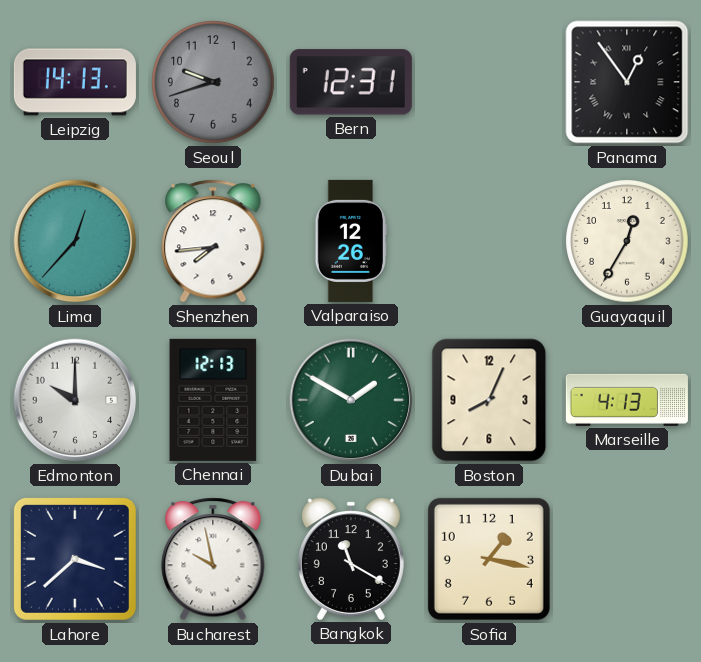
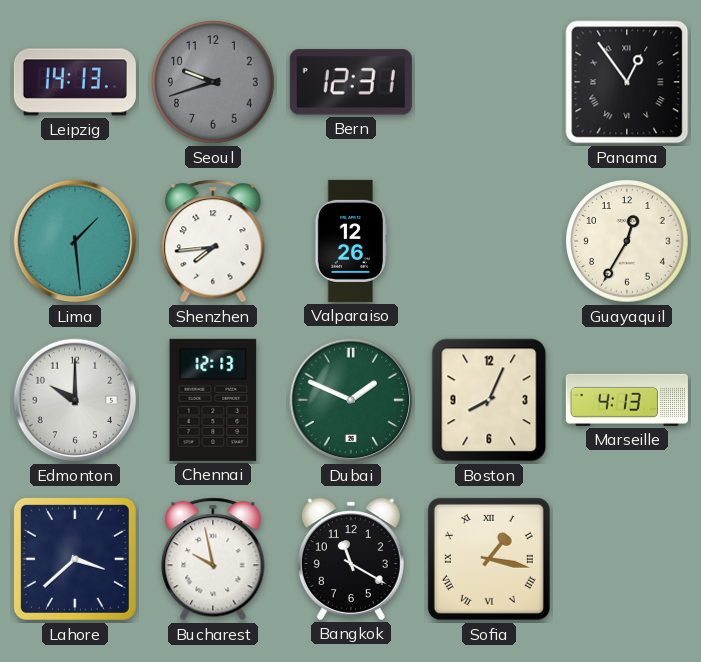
Lima: 12:37 -> 1:29 (75, 241)
Dubai: 1:50 -> 1:49 (351, 400)
Sofia numerals: Arabic -> Roman (489, 559)
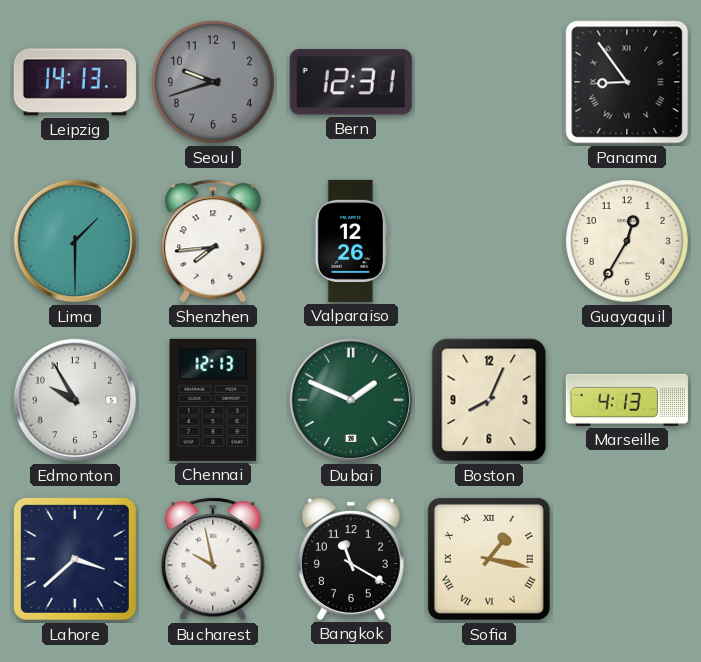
Panama: 12:54 -> 8:54 (627, 82)
Lima: 1:29 -> 1:30 (75, 241)
Edmonton: 10:00 -> 9:55 (75, 400)
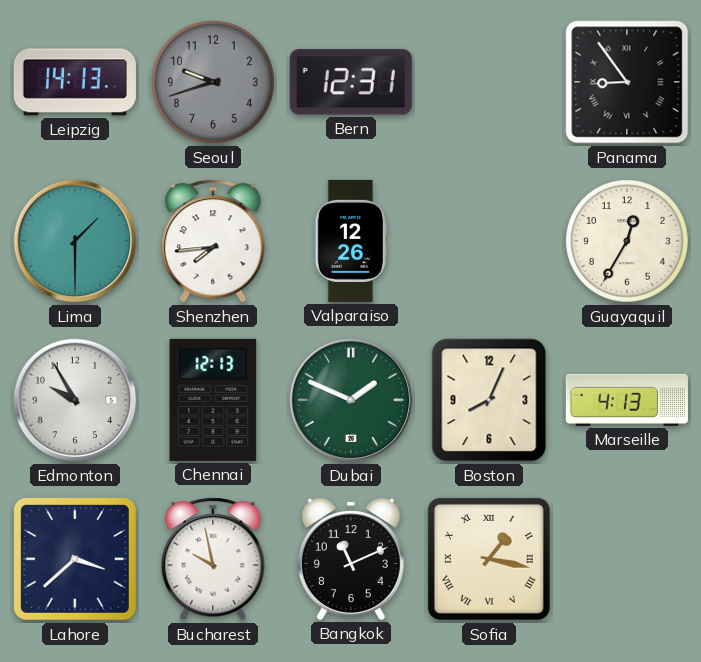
Bangkok: 11:20 -> 11:11 (351, 559)
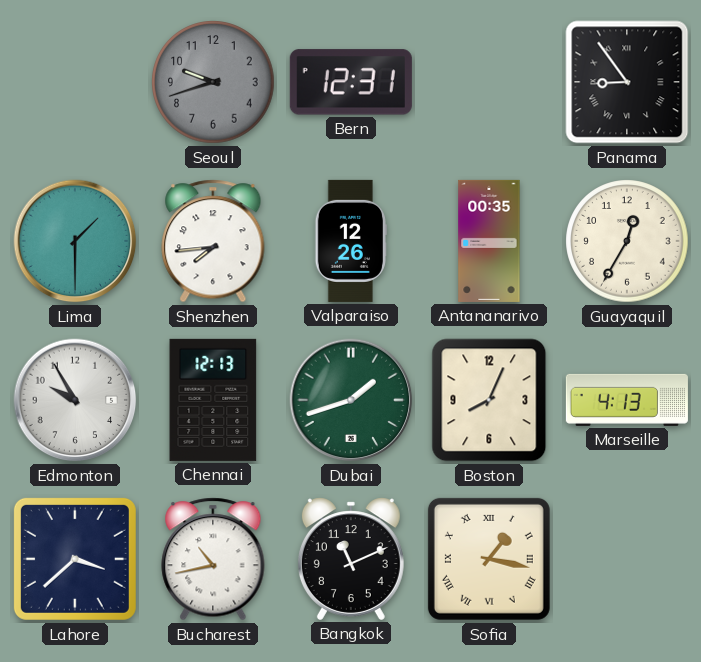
Leipzig: 14:13 -> none (75, 82)
Antananarivo: none -> 00:35 (489, 241)
Dubai: 1:49 -> 1:42 (351, 400)
Bucharest: 9:58 -> 10:43 (213, 559)
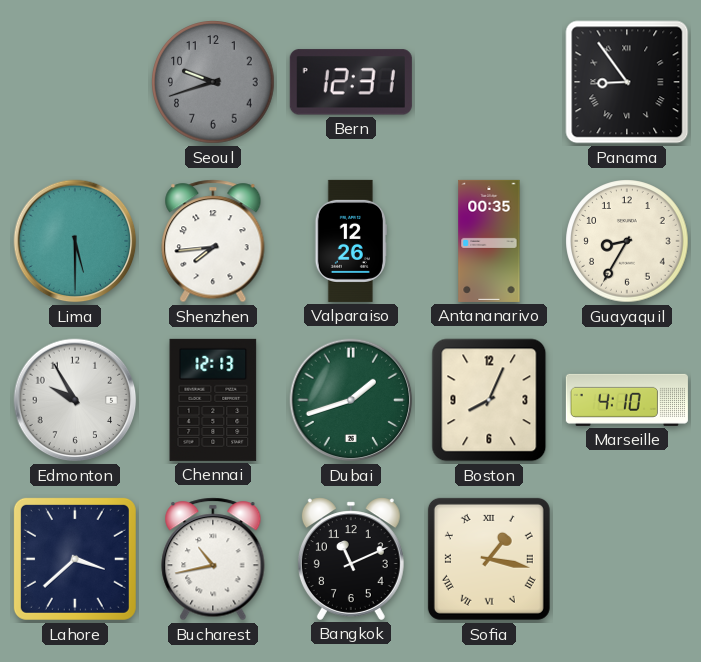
Lima: 1:30 -> 5:30 (75, 241)
Guayaquil: 12:35 -> 8:35 (627, 241)
Marseille: 4:13 -> 4:10 (627, 400)
